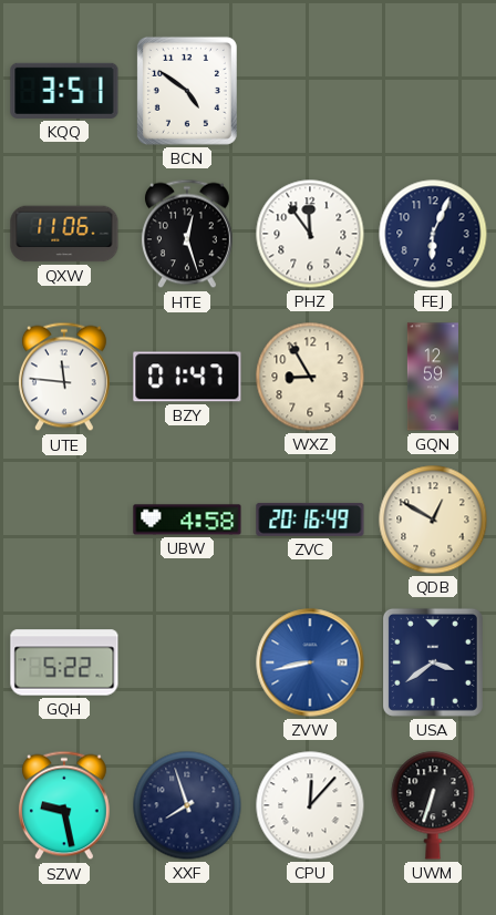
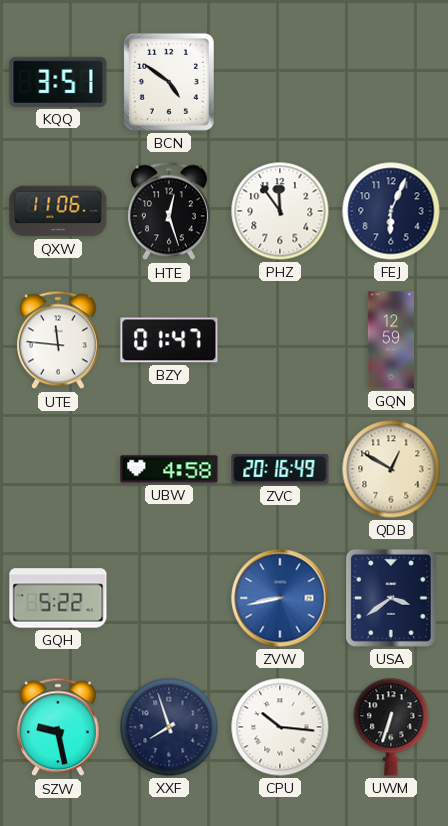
WXZ: 8:55 -> none (310, 377)
CPU: 12:07 -> 10:16 (280, 727)
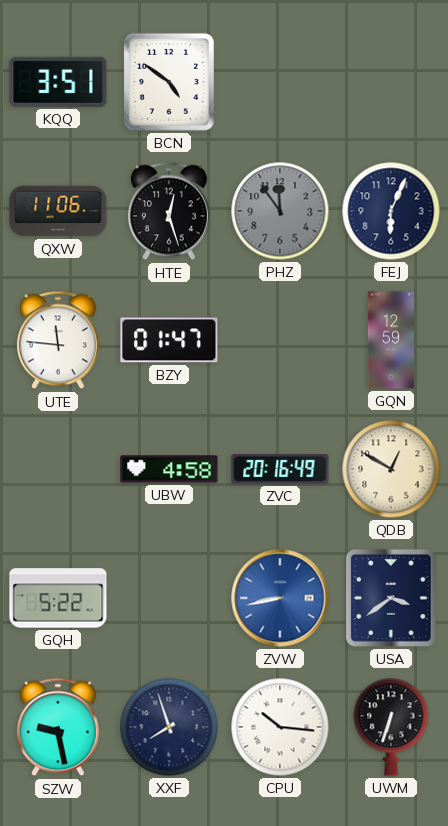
PHZ dial: white -> grey (280, 211)
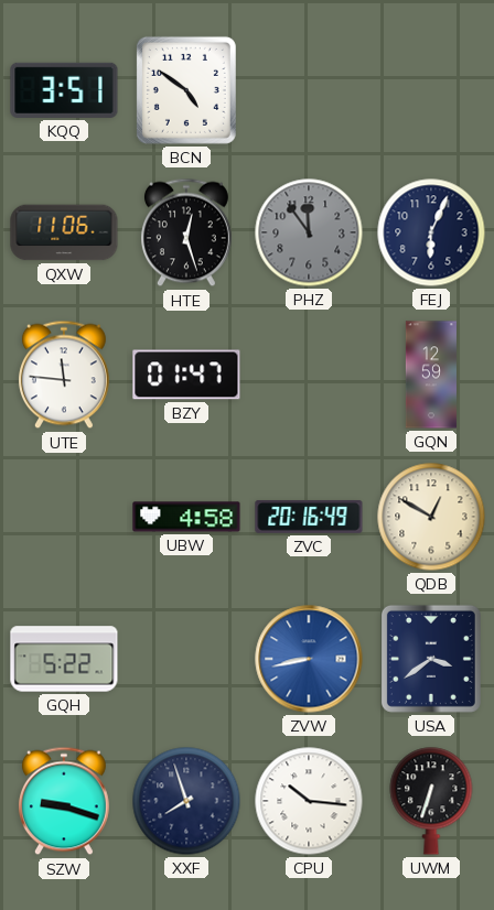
SZW: 9:28 -> 9:18 (64, 801)
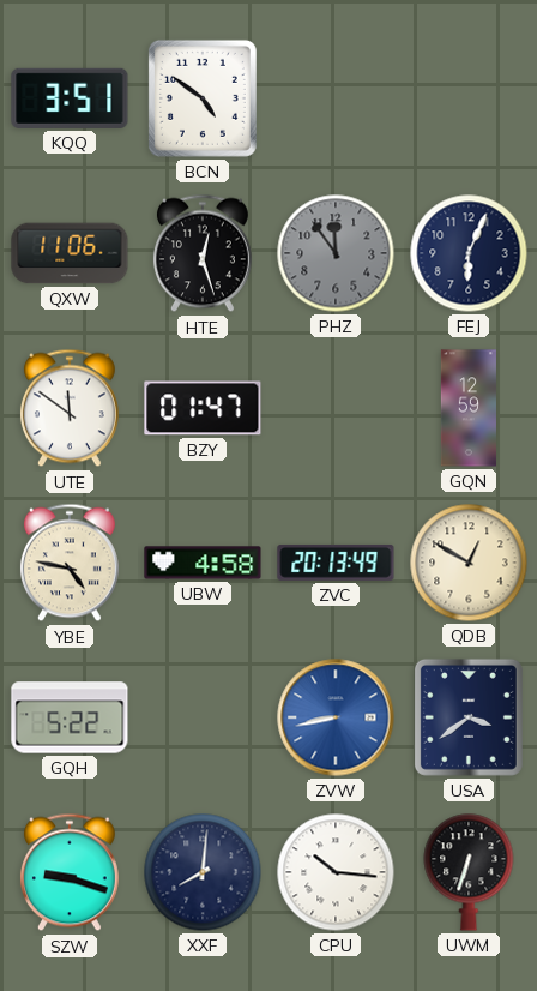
UTE: 11:46 -> 11:51 (70, 408)
YBE: none -> 4:47 (70, 563)
ZVC: 20:16 -> 20:13 (336, 563)
XXF: 7:57 -> 8:01 (203, 872)
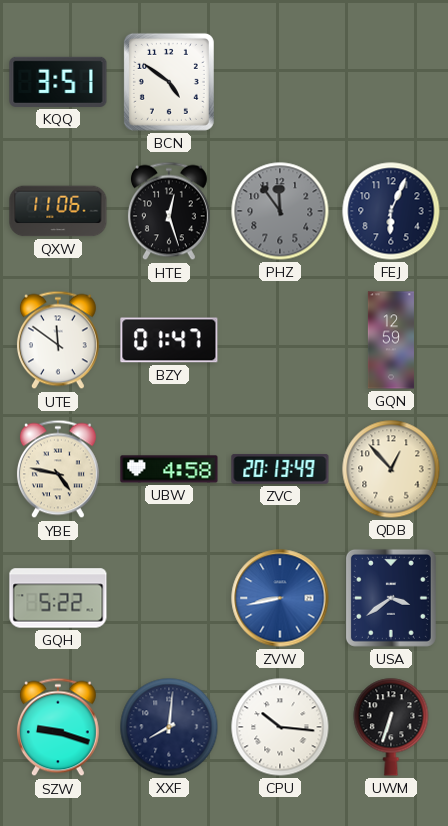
QDB: 12:50 -> 12:53 (391, 469)
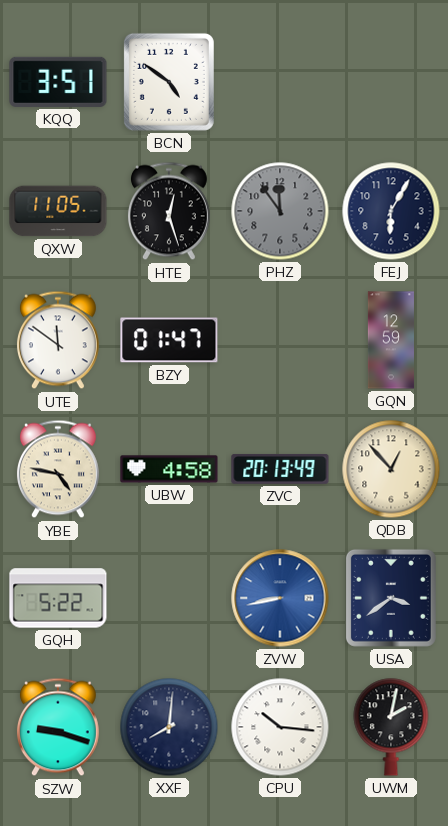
QXW: 11:06 -> 11:05 (58, 211)
FEJ: 6:04 -> 6:05 (391, 211)
UWM: 6:33 -> 2:02 (391, 727)
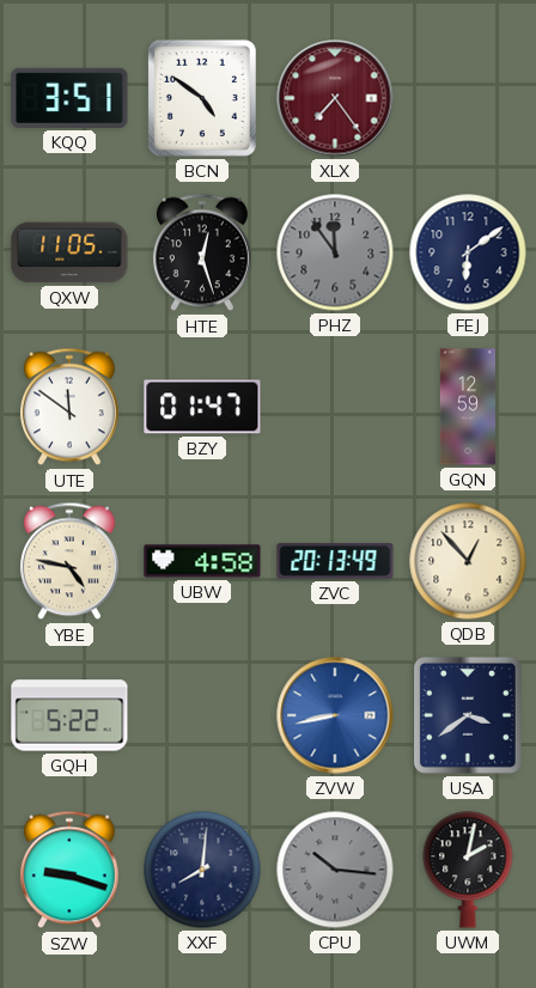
XLX: none -> 7:24 (335, 98)
FEJ: 6:05 -> 6:09 (468, 252)
CPU dial: white -> grey (335, 870)
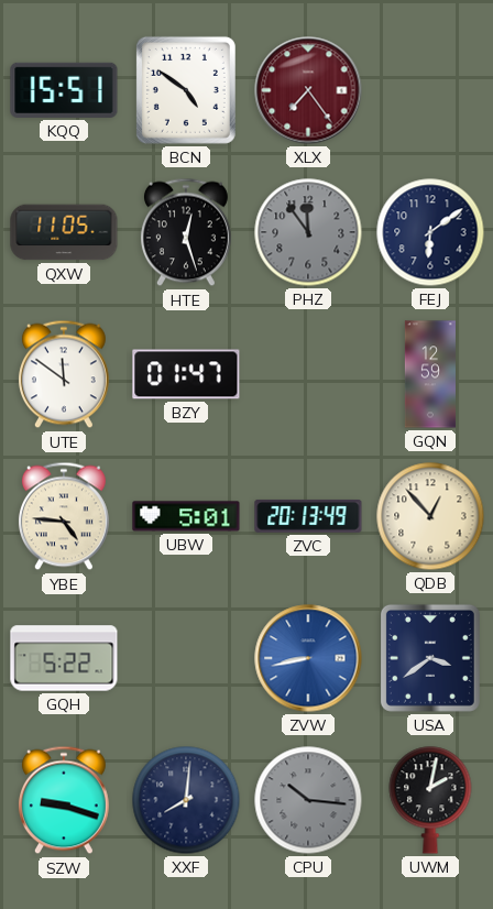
KQQ: 3:51 -> 15:51 (64, 90)
YBE: 4:47 -> 4:46 (64, 516)
UBW: 4:58 -> 5:01 (186, 516)
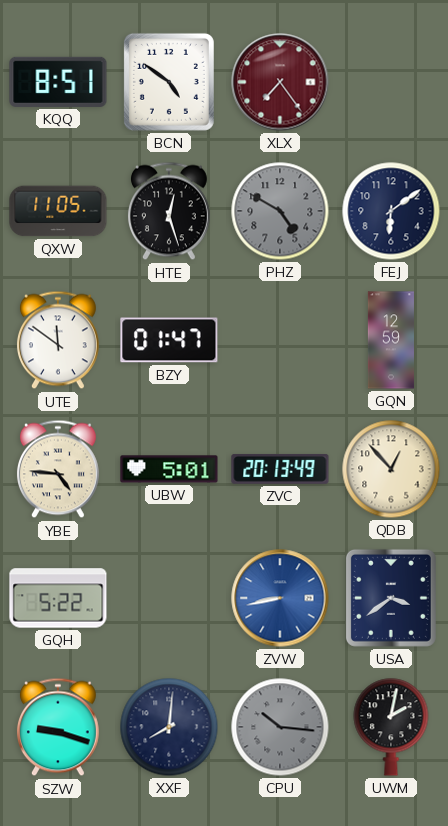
KQQ: 15:51 -> 8:51 (58, 82)
PHZ: 11:54 -> 4:50 (280, 211)
